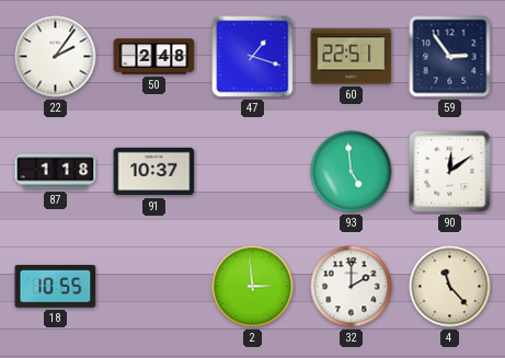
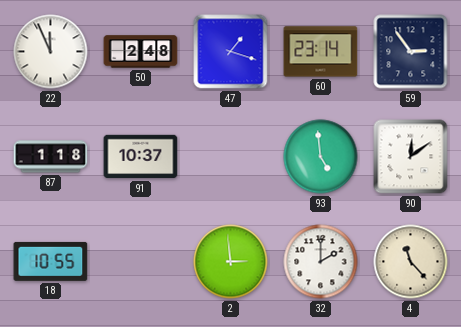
22: 2:06 -> 11:56 (51, 52)
60: 22:51 -> 23:14 (321, 52)
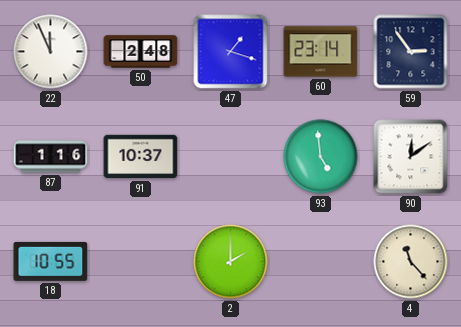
87: 1:18 -> 1:16 (51, 157)
2: 2:59 -> 2:00 (231, 262)
32: 2:00 -> none (321, 262)
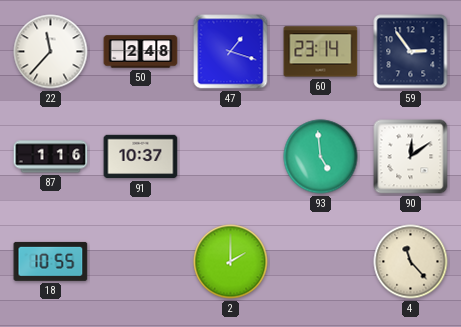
22: 11:56 -> 11:37 (51, 52)
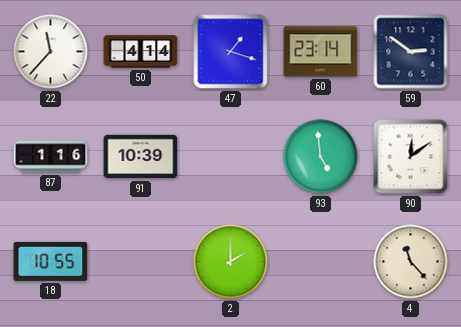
50: 2:48 -> 4:14 (141, 52)
59: 2:54 -> 2:51 (411, 52)
91: 10:37 -> 10:39 (141, 157)
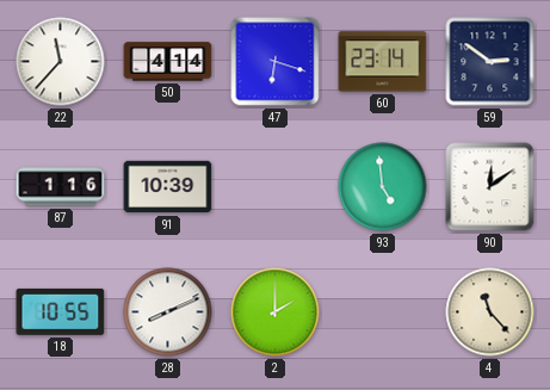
47: 1:18 -> 6:18 (276, 62)
28: none -> 8:11 (168, 312)
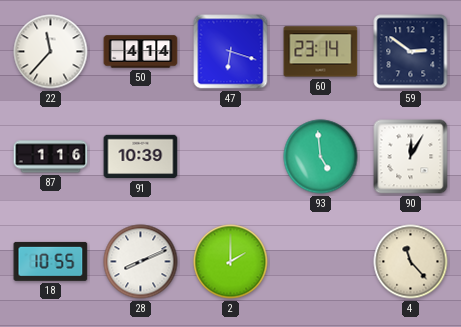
90: 12:09 -> 12:05 (411, 157)
